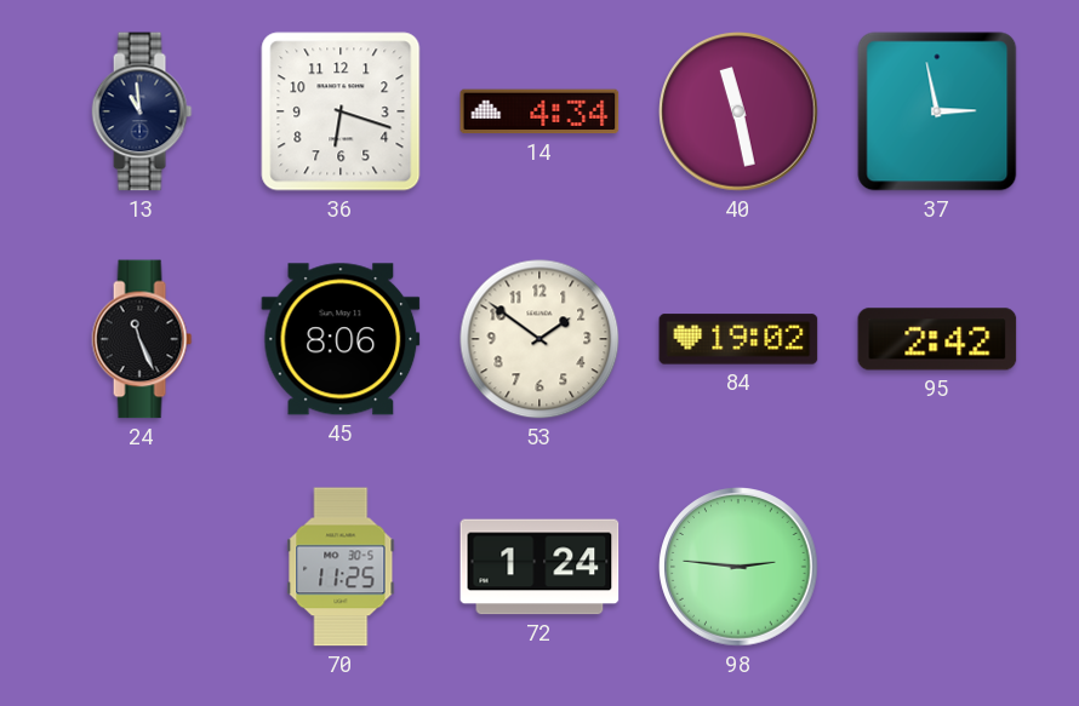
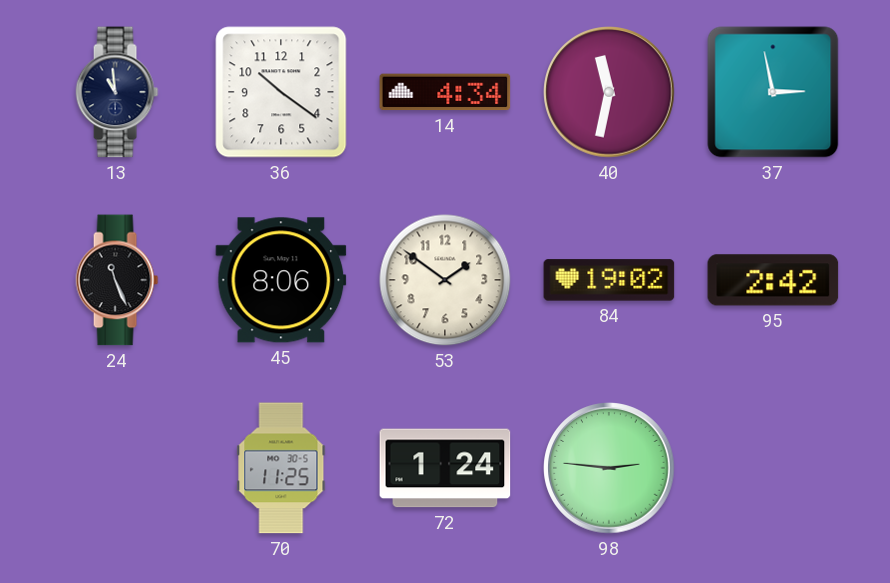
36: 6:18 -> 10:21 (281, 92)
40: 11:28 -> 11:32 (609, 92)
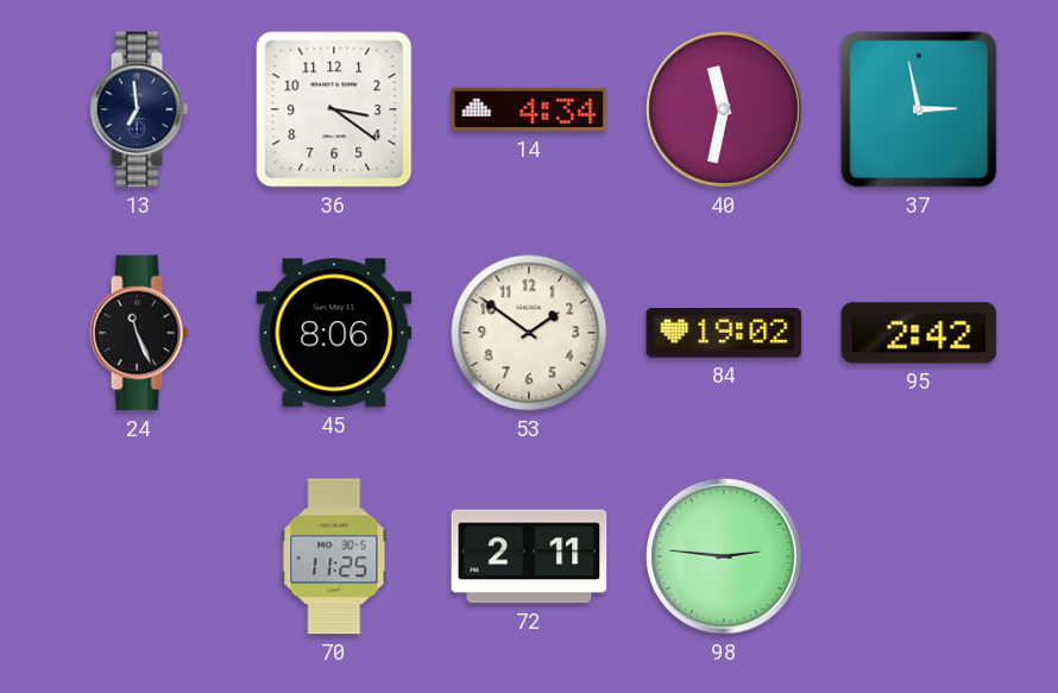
13: 10:59 -> 6:59 (139, 109)
36: 10:21 -> 3:21 (334, 109)
72: 1:24 -> 2:11 (529, 556)
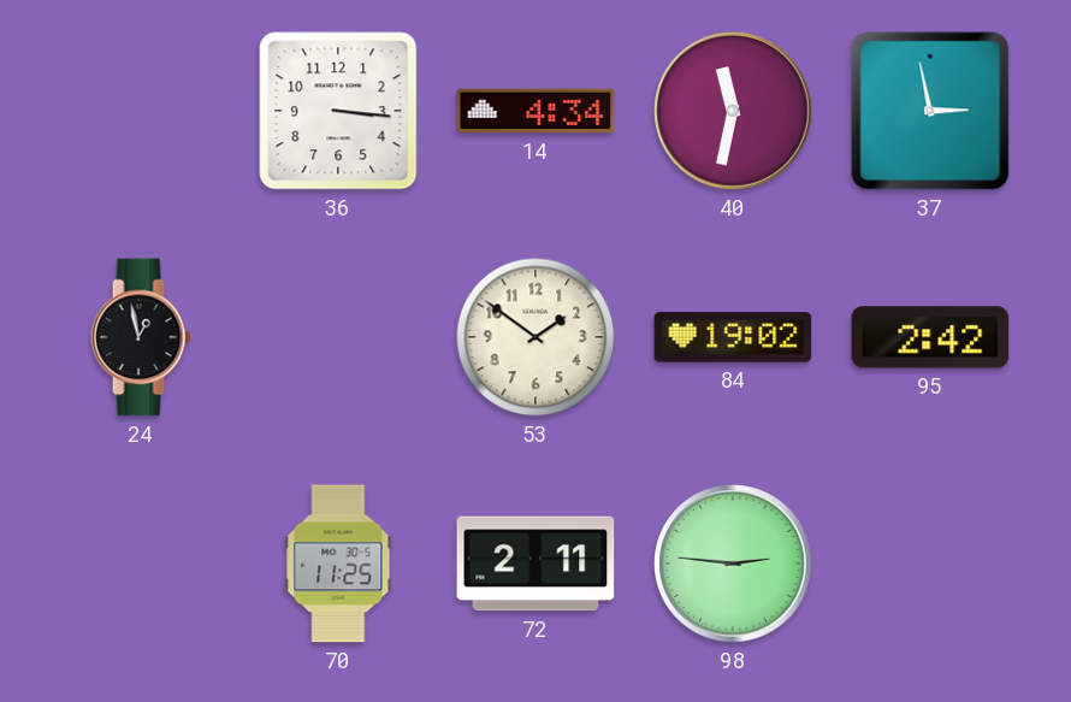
13: 6:59 -> none (139, 109)
36: 3:21 -> 3:16 (338, 111)
24: 11:26 -> 12:58 (141, 337)
45: 8:06 -> none (334, 333)
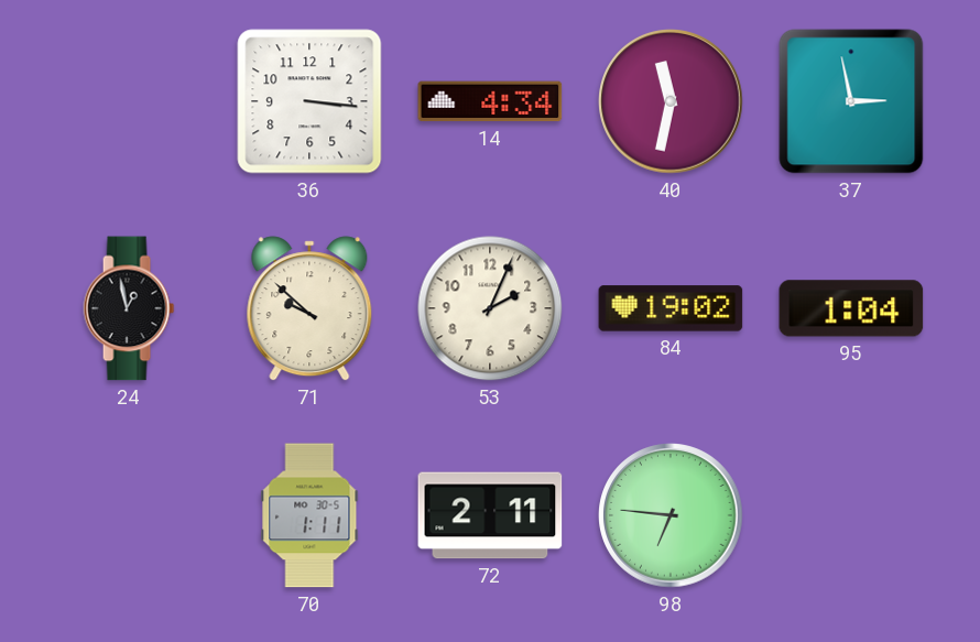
71: none -> 9:52 (309, 308)
53: 1:51 -> 2:04 (490, 308)
95: 2:42 -> 1:04 (851, 308)
70: 11:25 -> 1:11 (309, 515)
98: 2:46 -> 6:46 (671, 515)
